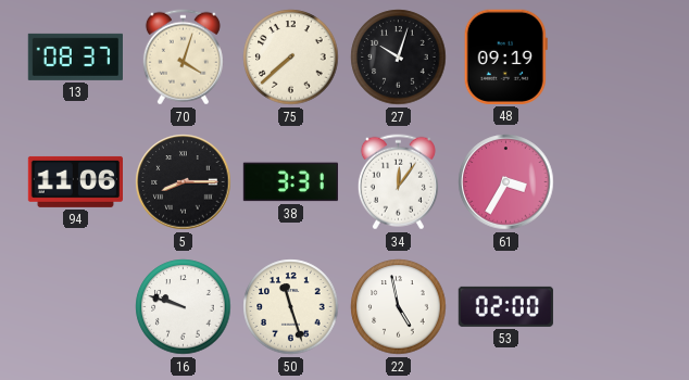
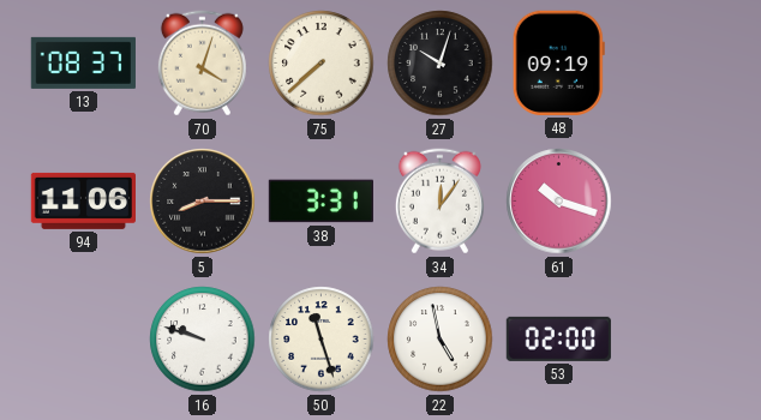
61: 3:35 -> 10:18 (559, 202)
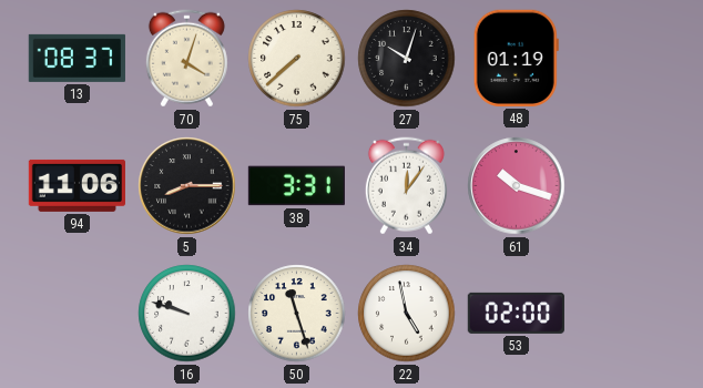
48: 09:19 -> 01:19 (516, 58)
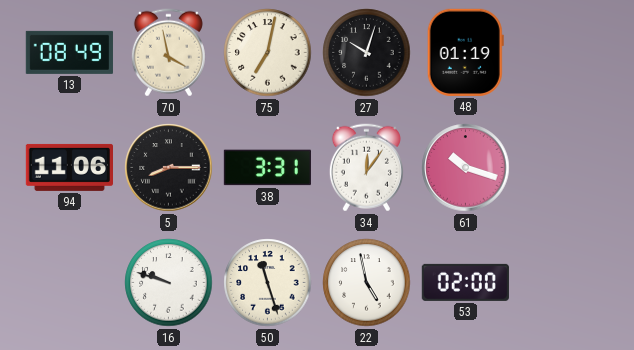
13: 08:37 -> 08:49 (69, 52)
70: 4:03 -> 3:58 (168, 53)
75: 7:38 -> 7:02 (268, 53)
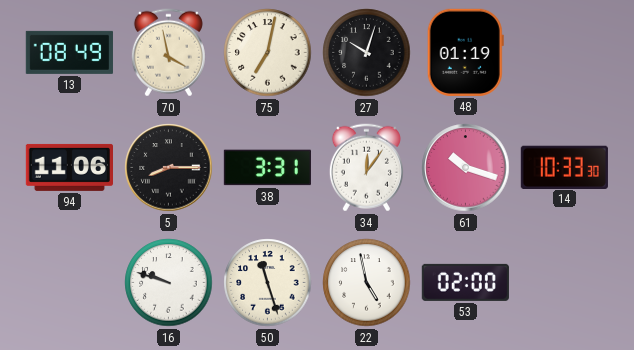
14: none -> 10:33 (564, 167)
